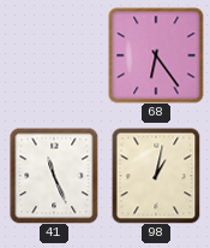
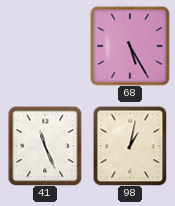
68: 6:24 -> 5:25 (130, 46)
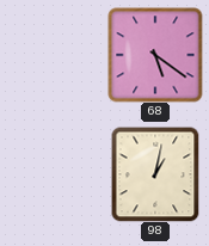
68: 5:25 -> 5:21 (155, 55)
41: 11:26 -> none (45, 146)
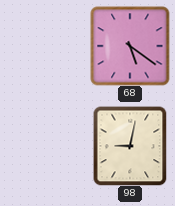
98: 1:02 -> 9:02 (130, 146)
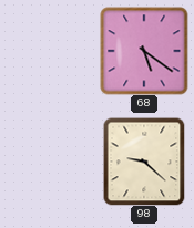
98: 9:02 -> 9:22 (144, 162)
